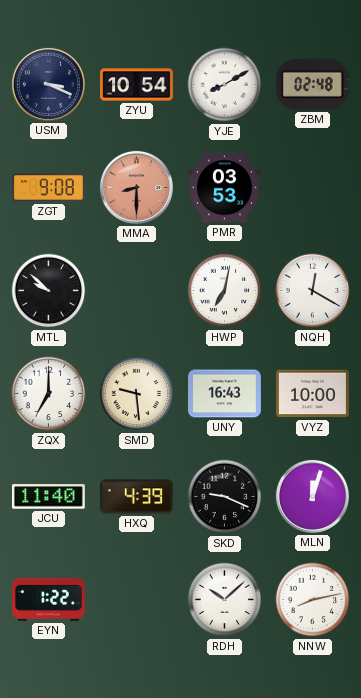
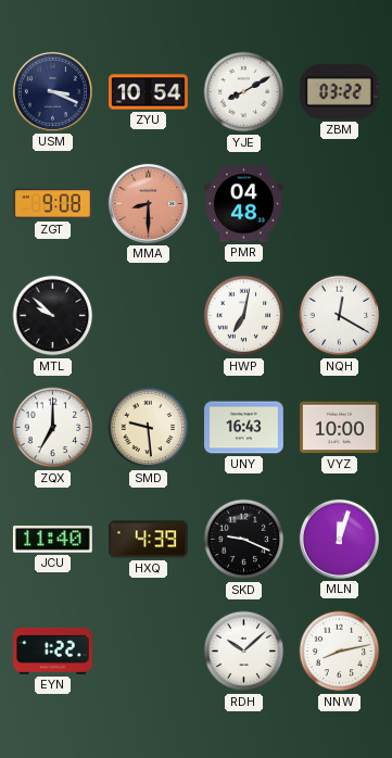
ZBM: 02:48 -> 03:22 (339, 91)
PMR: 03:53 -> 04:48 (244, 204)
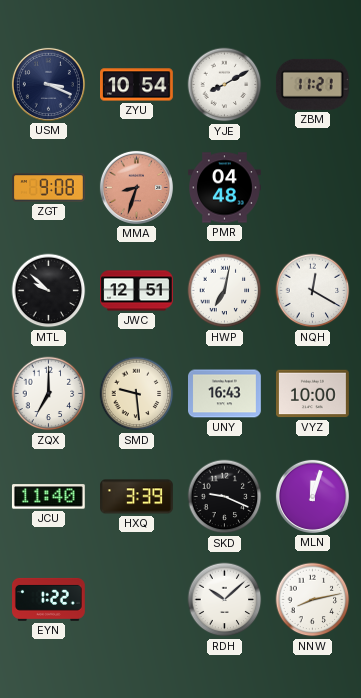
ZBM: 03:22 -> 11:21 (312, 84)
MMA: 8:30 -> 8:33 (136, 187)
JWC: none -> 12:51 (137, 291)
HXQ: 4:39 -> 3:39 (137, 497)
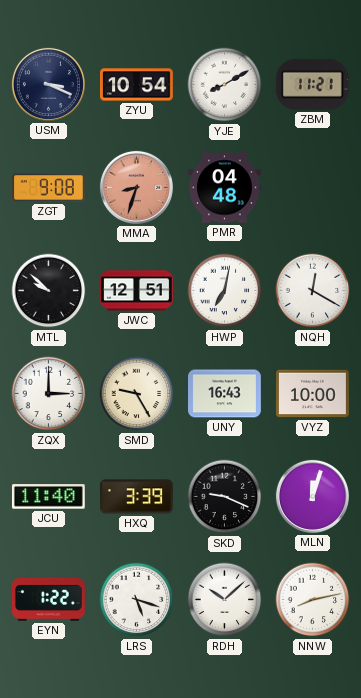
ZQX: 7:00 -> 3:00 (49, 394)
SMD: 9:29 -> 9:25 (137, 394)
LRS: none -> 5:18 (137, 600)
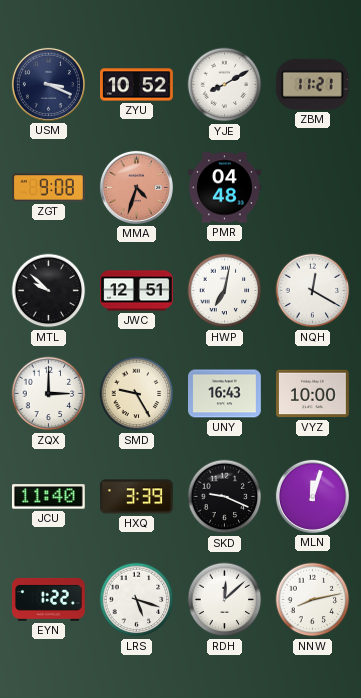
ZYU: 10:54 -> 10:52 (137, 85)
MMA: 8:33 -> 4:33 (136, 187)
RDH: 10:08 -> 12:08 (225, 600)
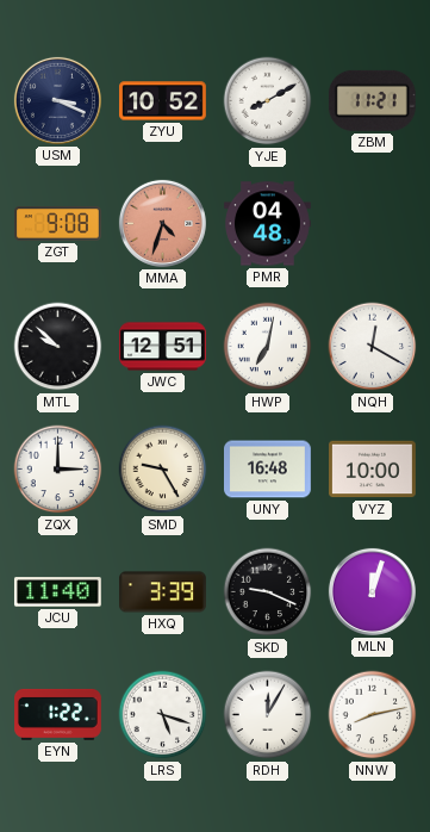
UNY: 16:43 -> 16:48 (268, 470)
RDH: 12:08 -> 12:05 (268, 715)
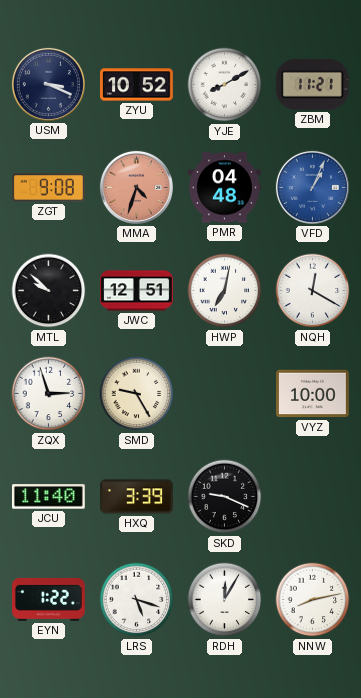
VFD: none -> 1:04 (312, 187)
ZQX: 3:00 -> 2:57 (49, 394)
UNY: 16:48 -> none (268, 470)
MLN: 12:03 -> none (372, 591)
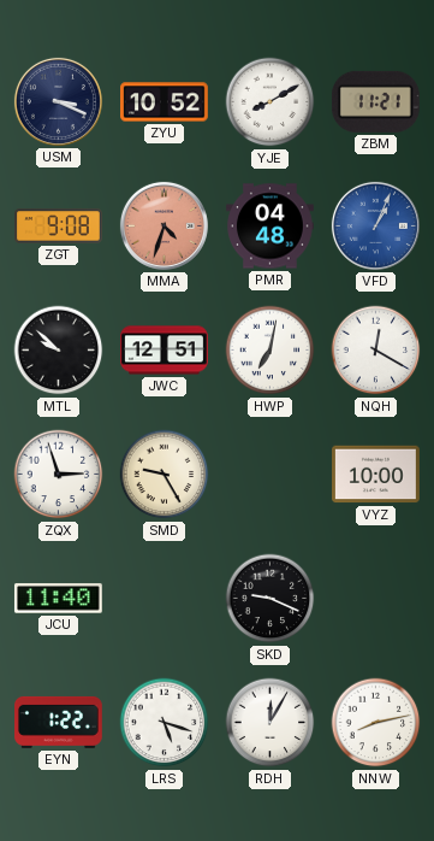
HXQ: 3:39 -> none (137, 497)
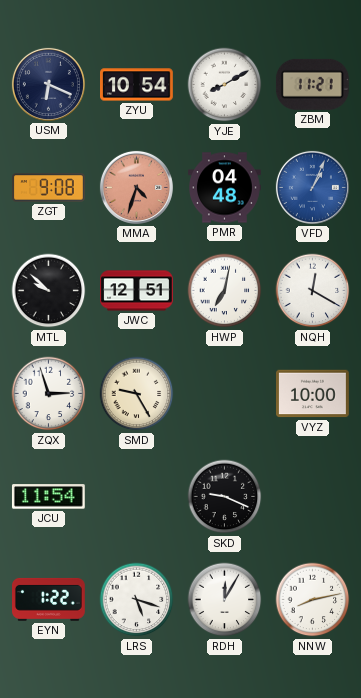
USM: 3:19 -> 6:19 (48, 84)
ZYU: 10:52 -> 10:54 (137, 85)
JCU: 11:40 -> 11:54 (48, 497)
